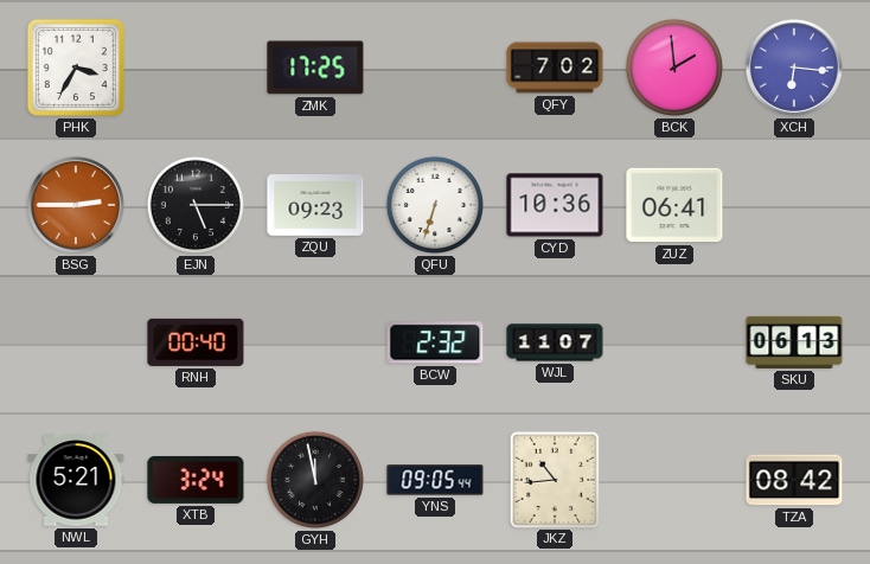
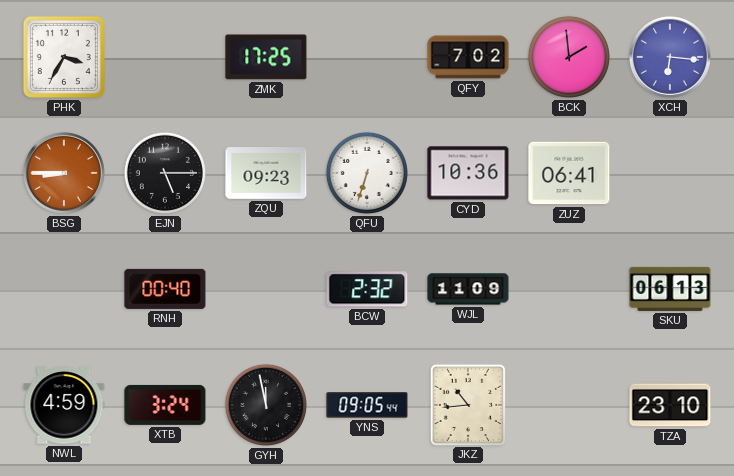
BSG: 2:45 -> 8:45 (64, 173)
WJL: 11:07 -> 11:09 (468, 289)
NWL: 5:21 -> 4:59 (64, 405)
TZA: 08:42 -> 23:10 (670, 405)
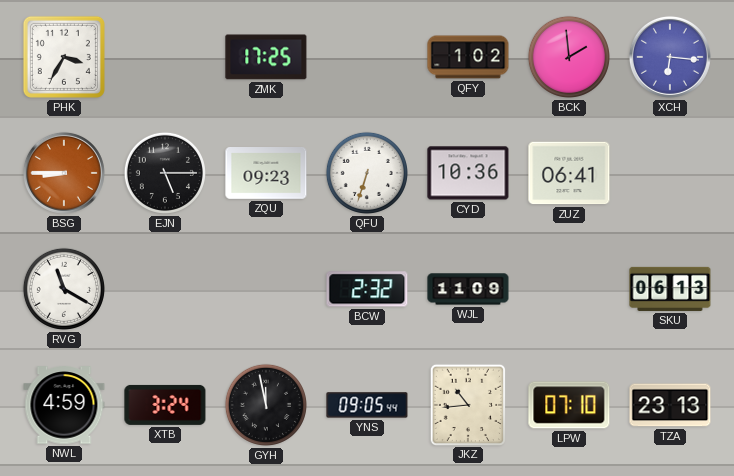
QFY: 7:02 -> 1:02 (468, 57)
RVG: none -> 11:20 (64, 289)
RNH: 00:40 -> none (165, 289)
LPW: none -> 07:10 (569, 405)
TZA: 23:10 -> 23:13 (670, 405)
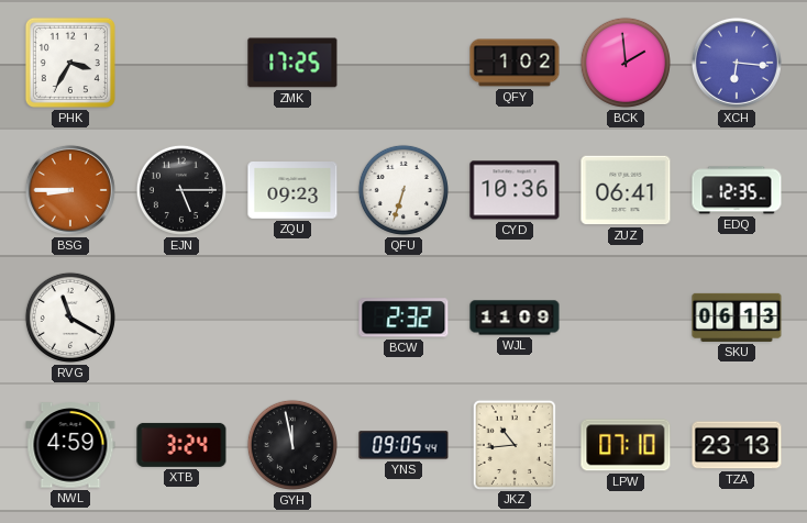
EDQ: none -> 12:35 (737, 190)
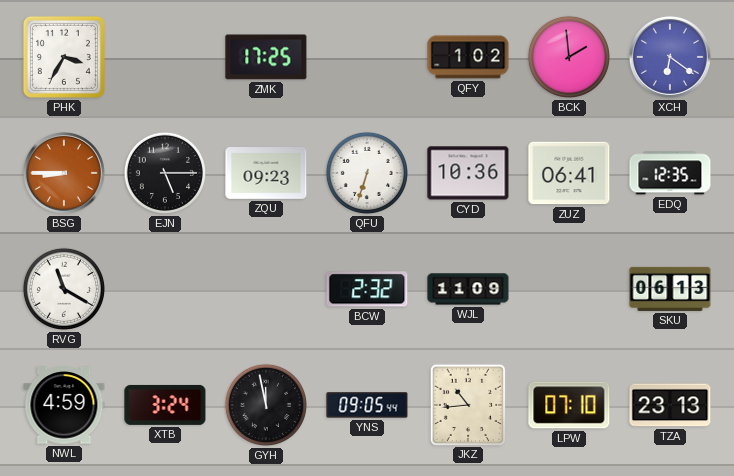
XCH: 6:16 -> 6:21 (670, 57)
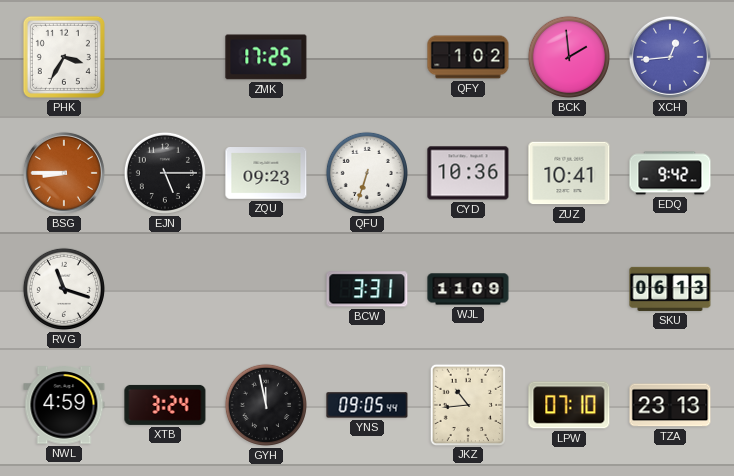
XCH: 6:21 -> 12:44 (670, 57)
ZUZ: 06:41 -> 10:41 (569, 173)
EDQ: 12:35 -> 9:42 (670, 173)
RVG: 11:20 -> 11:18 (64, 289)
BCW: 2:32 -> 3:31 (367, 289)
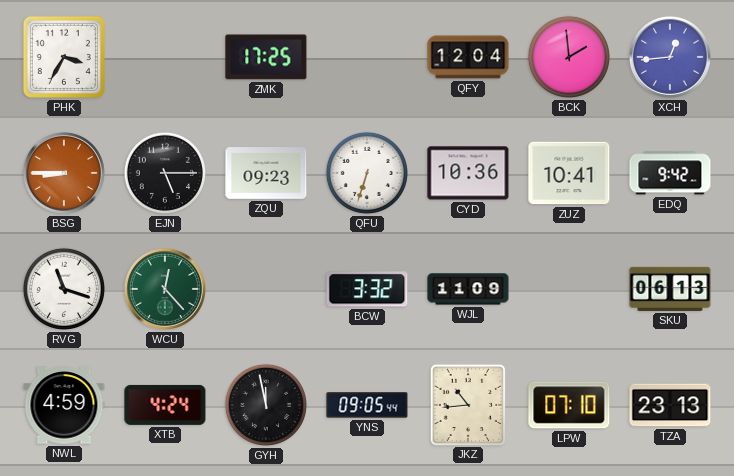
QFY: 1:02 -> 12:04 (468, 57)
WCU: none -> 12:23 (165, 289)
BCW: 3:31 -> 3:32 (367, 289)
XTB: 3:24 -> 4:24 (165, 405)
